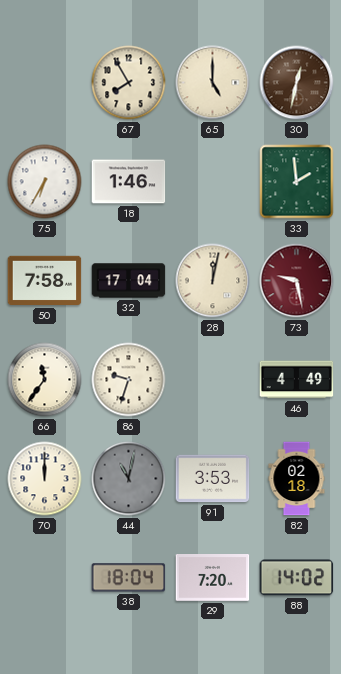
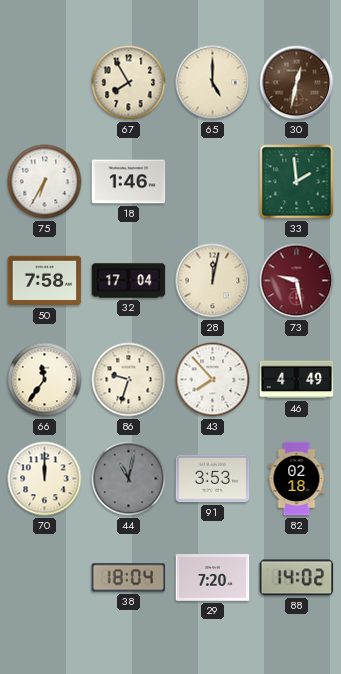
43: none -> 7:53 (213, 380)
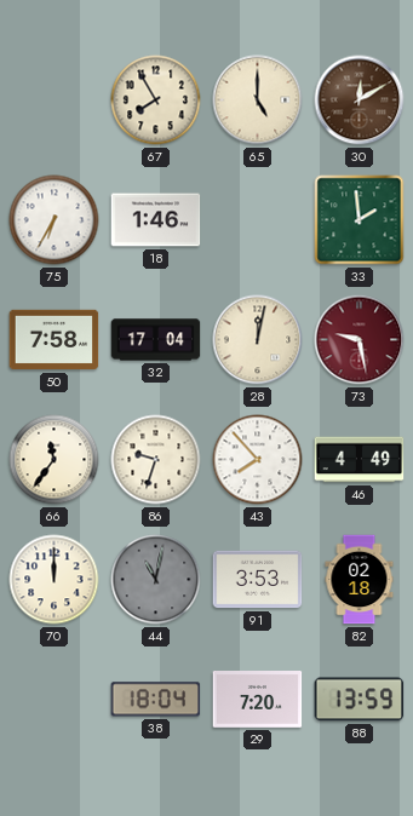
30: 12:32 -> 12:10 (360, 100)
88: 14:02 -> 13:59 (360, 700)
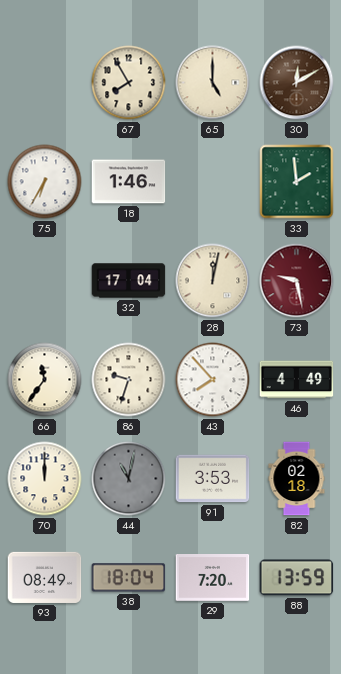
50: 7:58 -> none (55, 340)
93: none -> 08:49 (45, 577)
